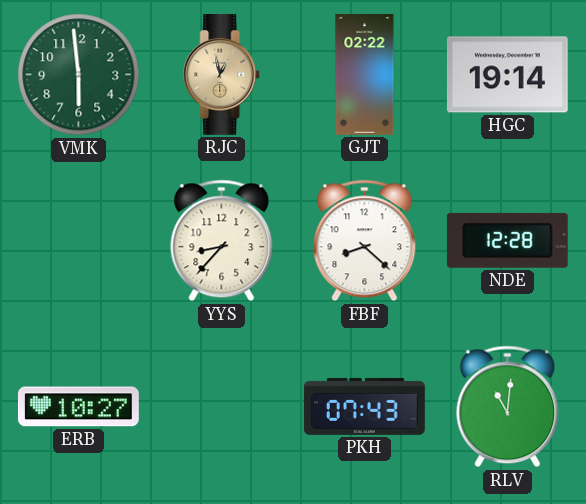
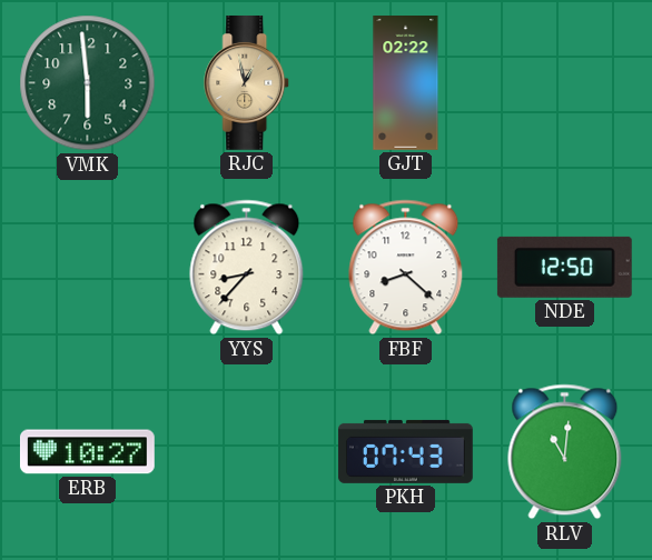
HGC: 19:14 -> none (507, 75)
NDE: 12:28 -> 12:50 (564, 267)
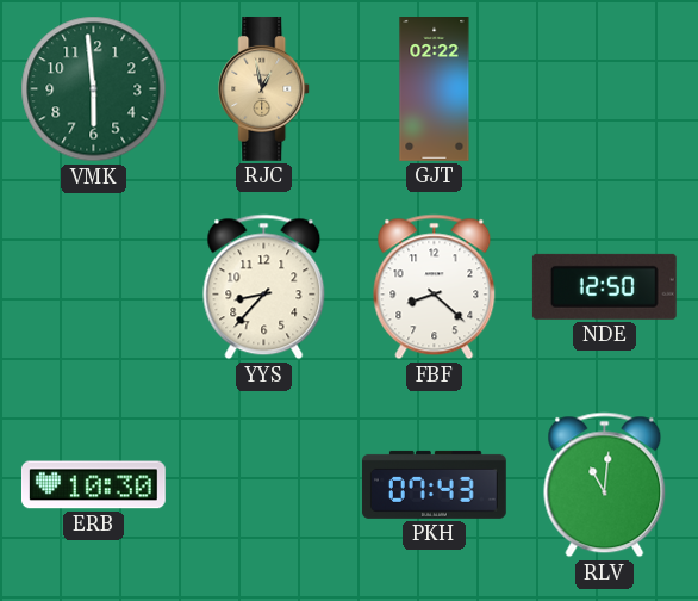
ERB: 10:27 -> 10:30 (93, 485)
